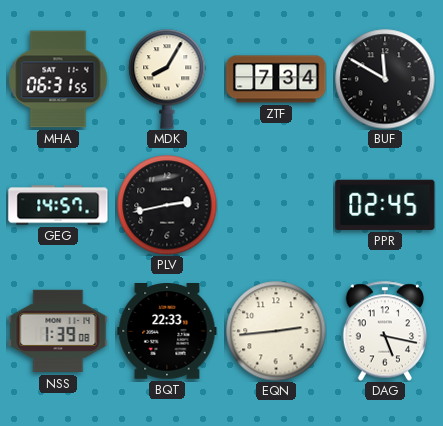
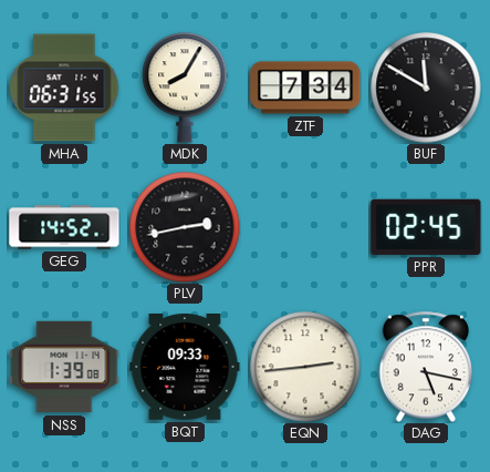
GEG: 14:57 -> 14:52 (64, 227)
BQT: 22:33 -> 09:33 (185, 367)
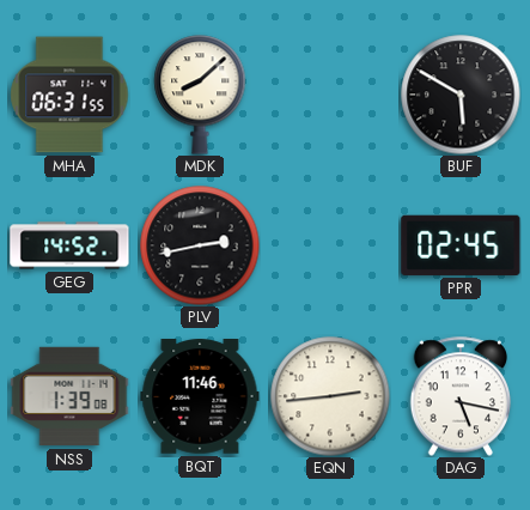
MDK: 8:05 -> 8:08 (200, 95)
ZTF: 7:34 -> none (305, 88)
BUF: 11:50 -> 5:50 (461, 95)
BQT: 09:33 -> 11:46 (200, 396)
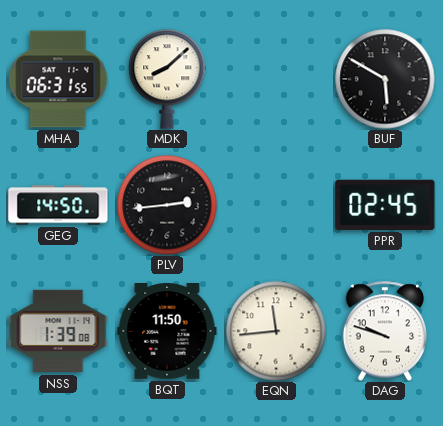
GEG: 14:52 -> 14:50 (58, 205)
PLV: 2:43 -> 2:44 (167, 205)
BQT: 11:46 -> 11:50 (167, 331)
EQN: 2:44 -> 11:44 (276, 331)
DAG: 5:17 -> 9:48 (385, 331)
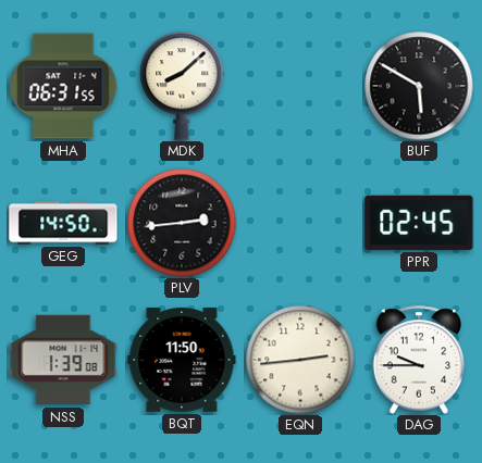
EQN: 11:44 -> 2:44 (300, 360)
DAG: 9:48 -> 9:45 (419, 360)
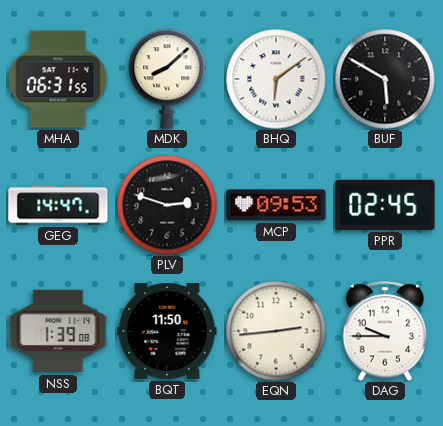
BHQ: none -> 6:09 (276, 79)
GEG: 14:50 -> 14:47 (58, 205)
PLV: 2:44 -> 2:48 (167, 205)
MCP: none -> 09:53 (276, 205)
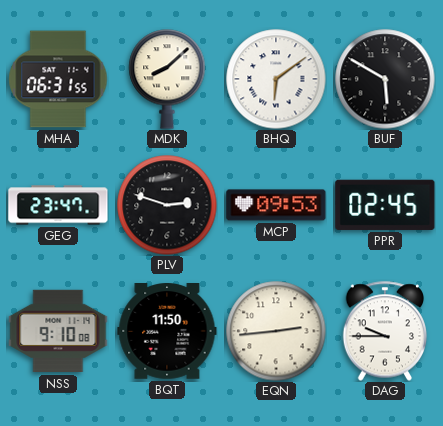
GEG: 14:47 -> 23:47 (58, 205)
NSS: 1:39 -> 9:10 (58, 331)
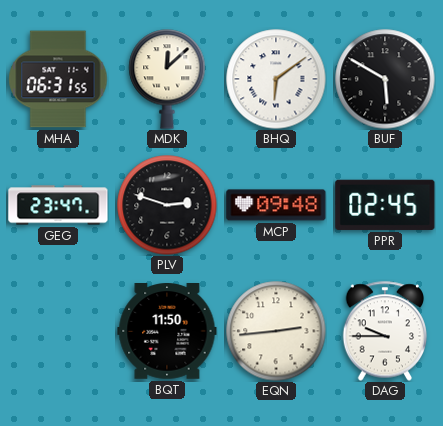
MDK: 8:08 -> 12:08 (167, 79)
MCP: 09:53 -> 09:48 (276, 205)
NSS: 9:10 -> none (58, 331)
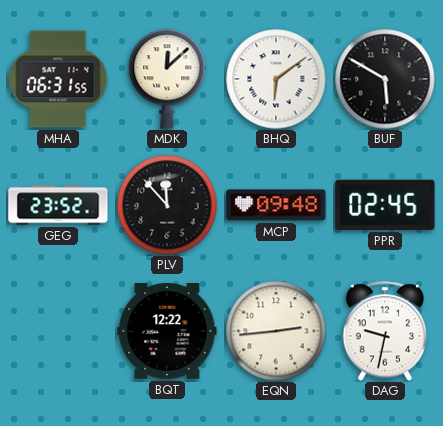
GEG: 23:47 -> 23:52 (58, 205)
PLV: 2:48 -> 11:53 (167, 205)
BQT: 11:50 -> 12:22 (167, 331)
DAG: 9:45 -> 9:32 (385, 331)
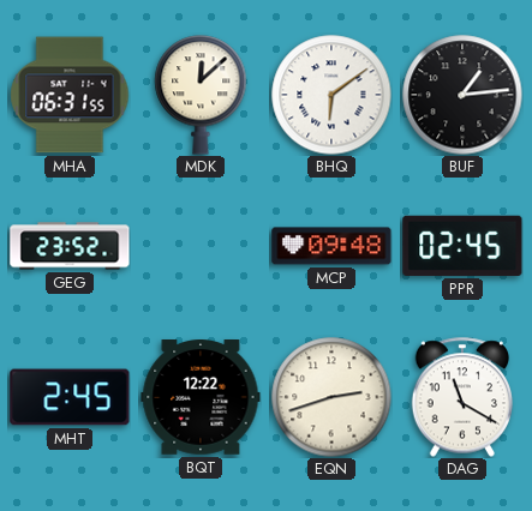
BUF: 5:50 -> 1:14 (462, 95)
PLV: 11:53 -> none (167, 205)
MHT: none -> 2:45 (70, 397)
EQN: 2:44 -> 2:42 (331, 397)
DAG: 9:32 -> 11:20 (462, 397)
